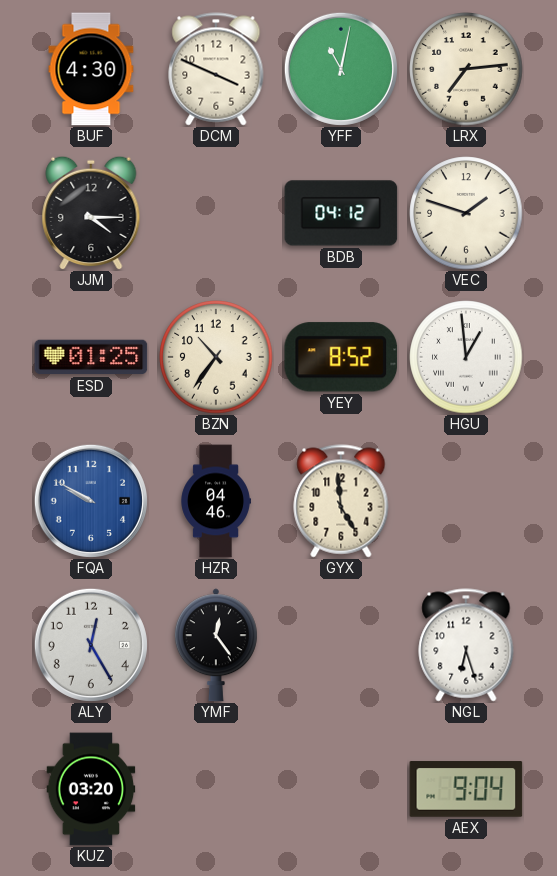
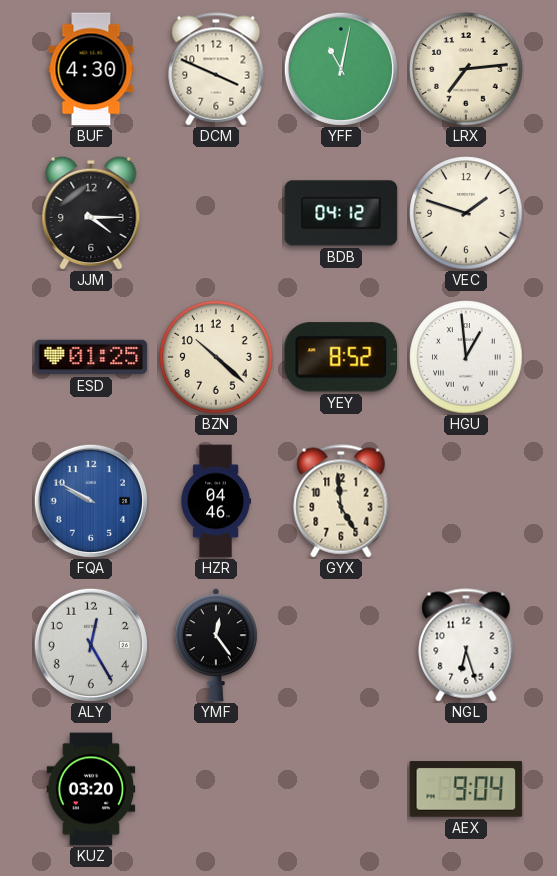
BZN: 10:36 -> 10:22 (216, 357)
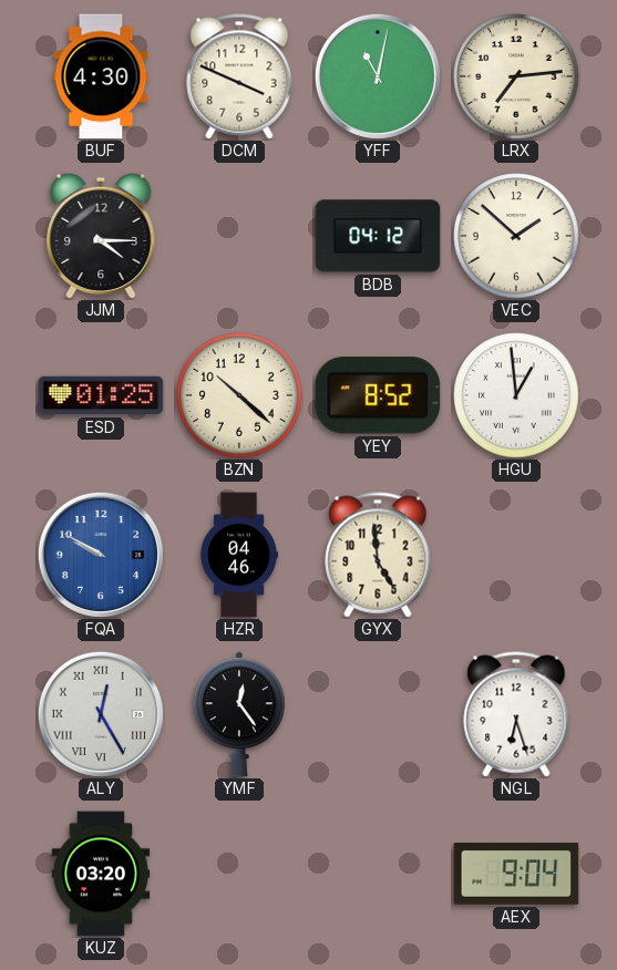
VEC: 1:48 -> 1:52 (516, 236)
ALY numerals: Arabic -> Roman (101, 714)
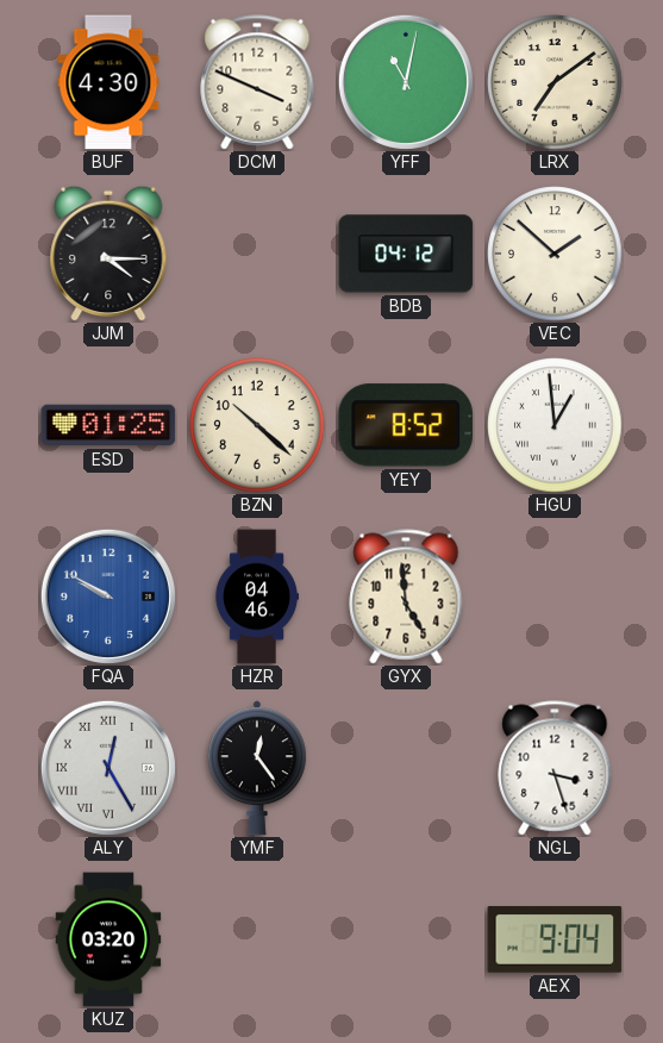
LRX: 7:14 -> 7:09 (555, 82)
NGL: 6:27 -> 3:27 (555, 768)
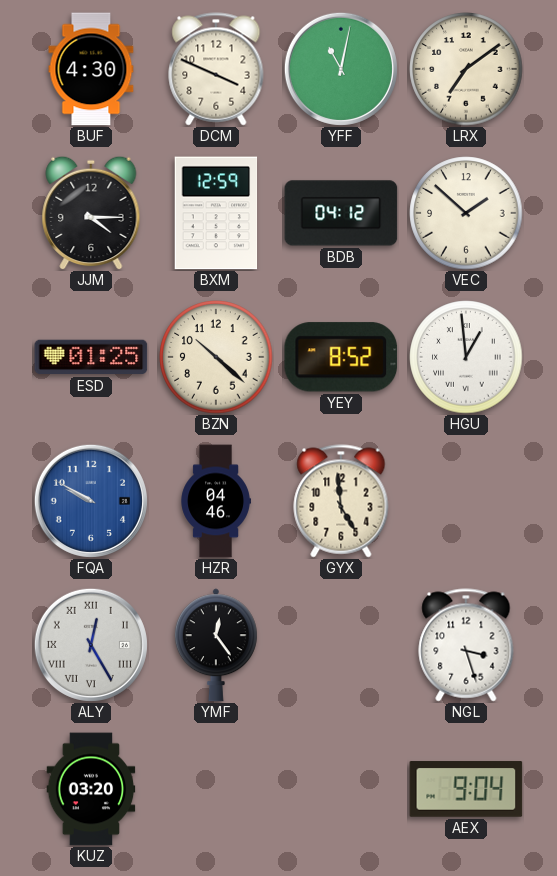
BXM: none -> 12:59 (216, 213)
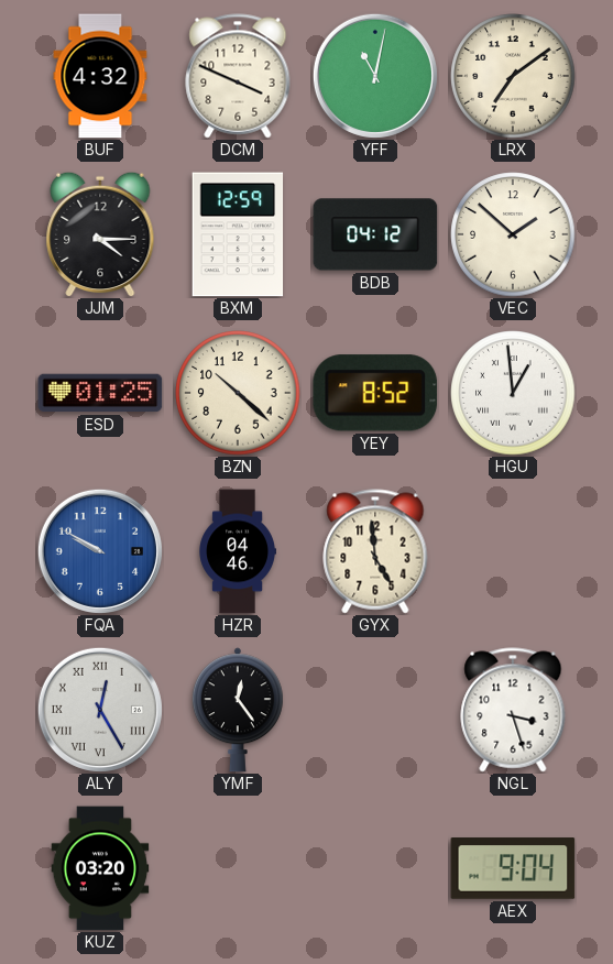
BUF: 4:30 -> 4:32 (100, 76)
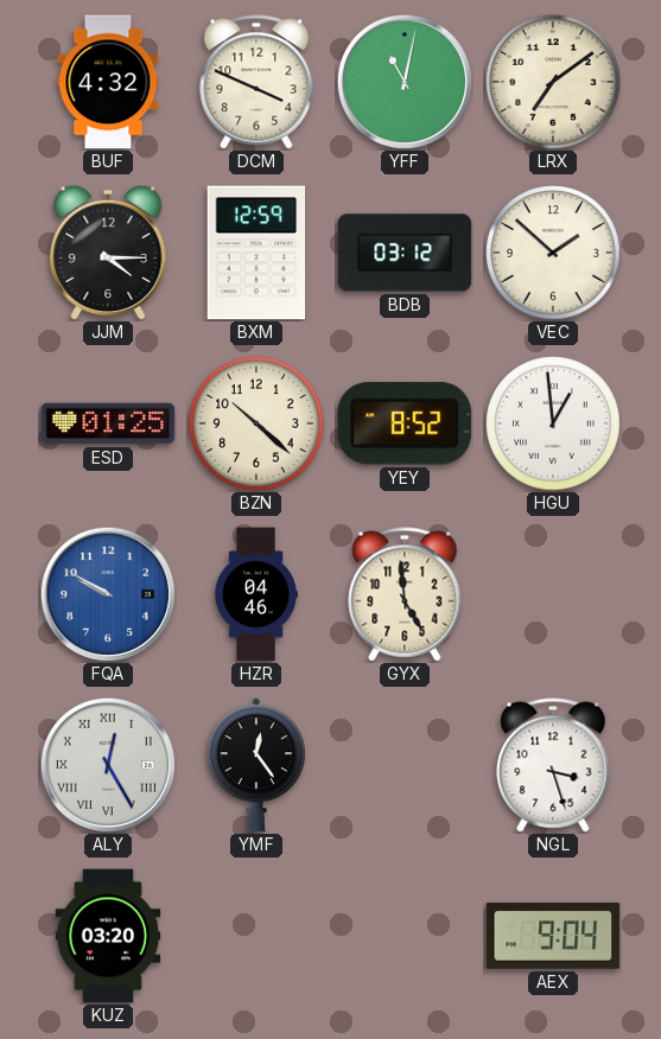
BDB: 04:12 -> 03:12 (405, 253)
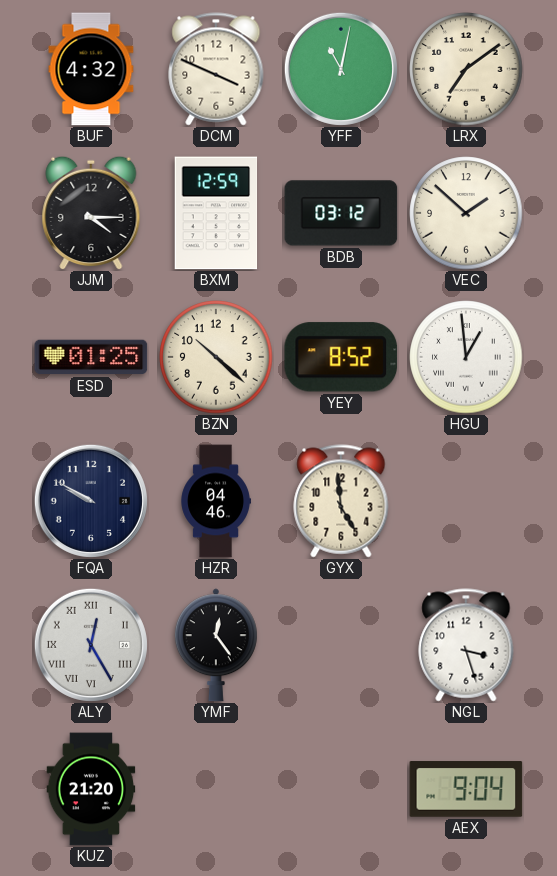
FQA dial: blue -> navy (91, 501)
KUZ: 03:20 -> 21:20 (91, 789)
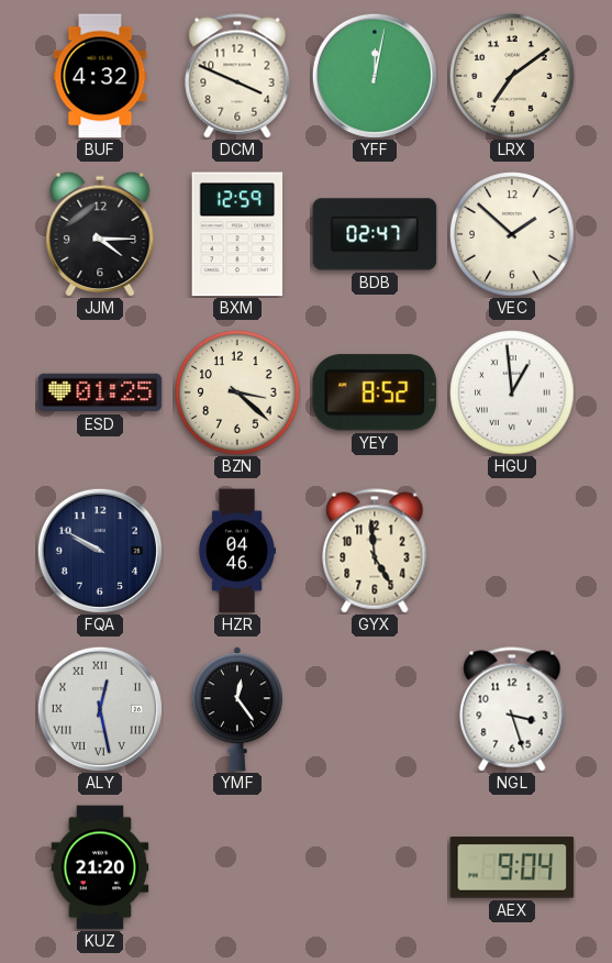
YFF: 11:02 -> 12:02 (375, 76)
BDB: 03:12 -> 02:47 (375, 234)
BZN: 10:22 -> 3:22 (237, 392)
ALY: 12:25 -> 12:28 (100, 709)
